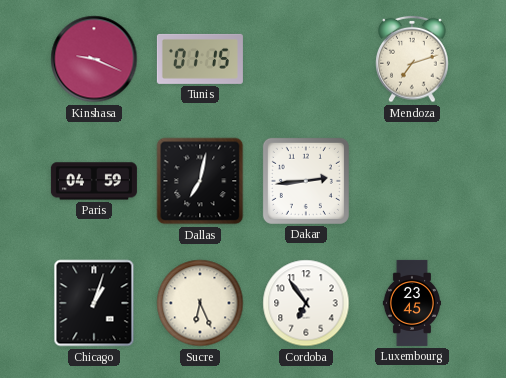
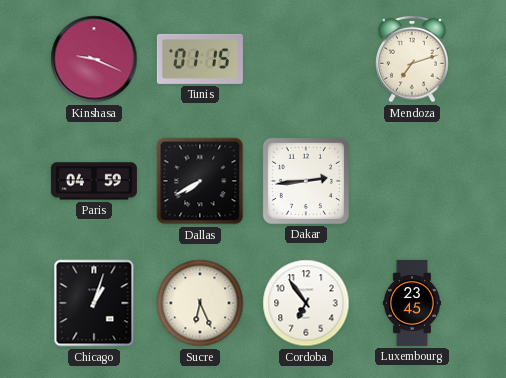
Dallas: 7:02 -> 7:40 (200, 181)
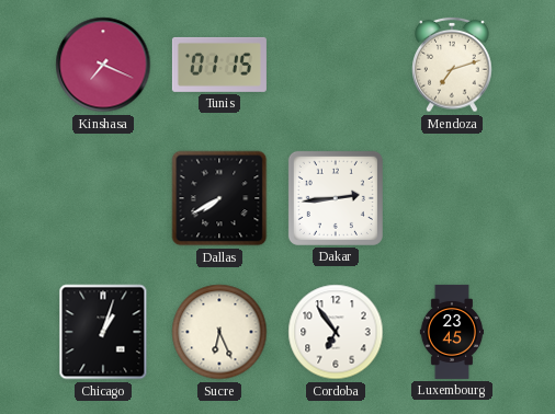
Kinshasa: 9:19 -> 7:19 (103, 65)
Paris: 04:59 -> none (94, 181)
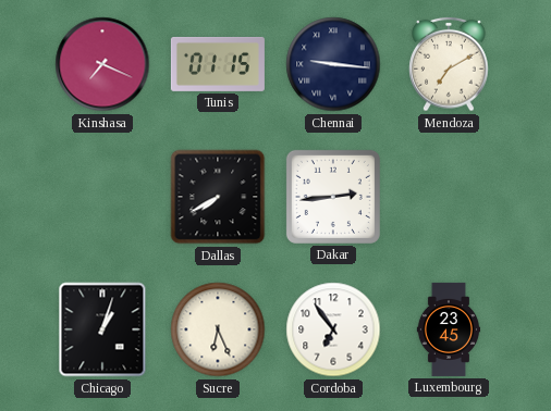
Chennai: none -> 9:16 (333, 64)
Mendoza: 7:12 -> 7:10 (449, 64)
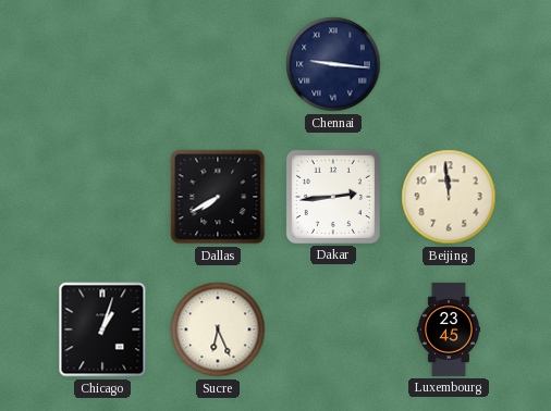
Kinshasa: 7:19 -> none (102, 64)
Tunis: 01:15 -> none (218, 64)
Mendoza: 7:10 -> none (449, 64)
Beijing: none -> 11:59 (449, 197)
Cordoba: 6:54 -> none (333, 329)
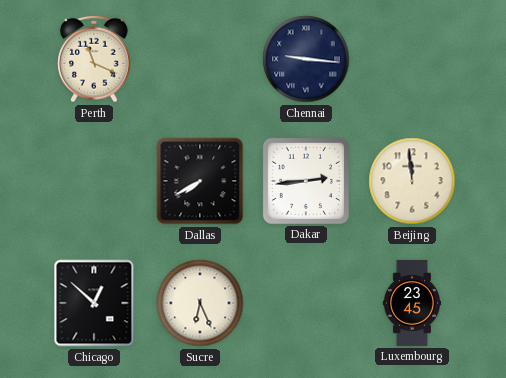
Perth: none -> 11:19 (94, 59)
Chicago: 1:03 -> 12:52 (94, 303)
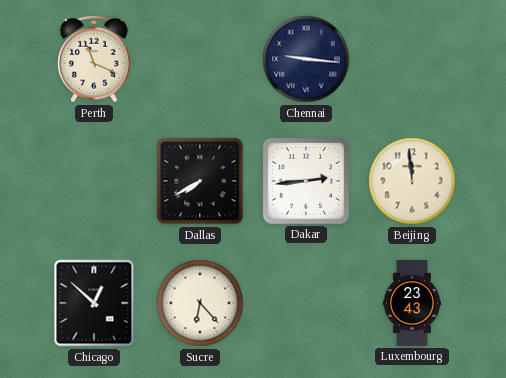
Sucre: 6:26 -> 6:23 (200, 303)
Luxembourg: 23:45 -> 23:43 (411, 303)
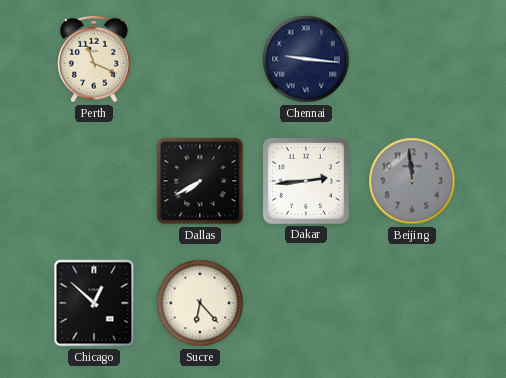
Beijing dial: cream -> grey (412, 181)
Luxembourg: 23:43 -> none (411, 303)
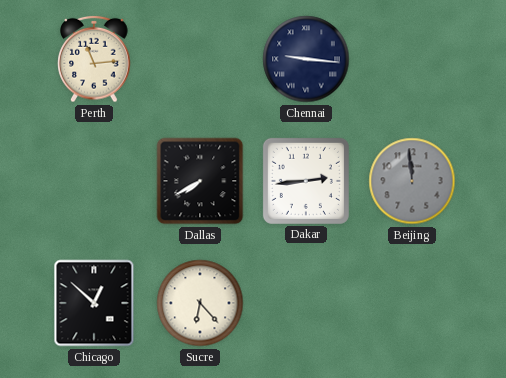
Perth: 11:19 -> 11:14 (94, 59)
